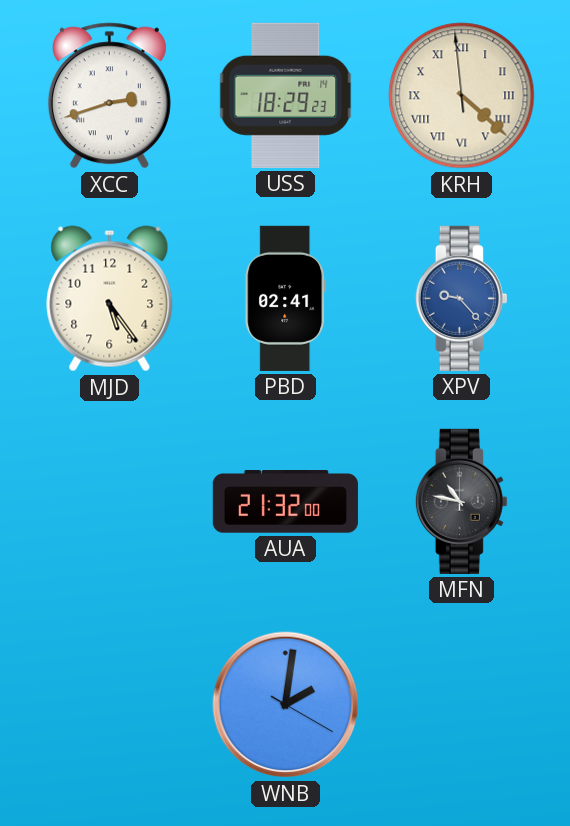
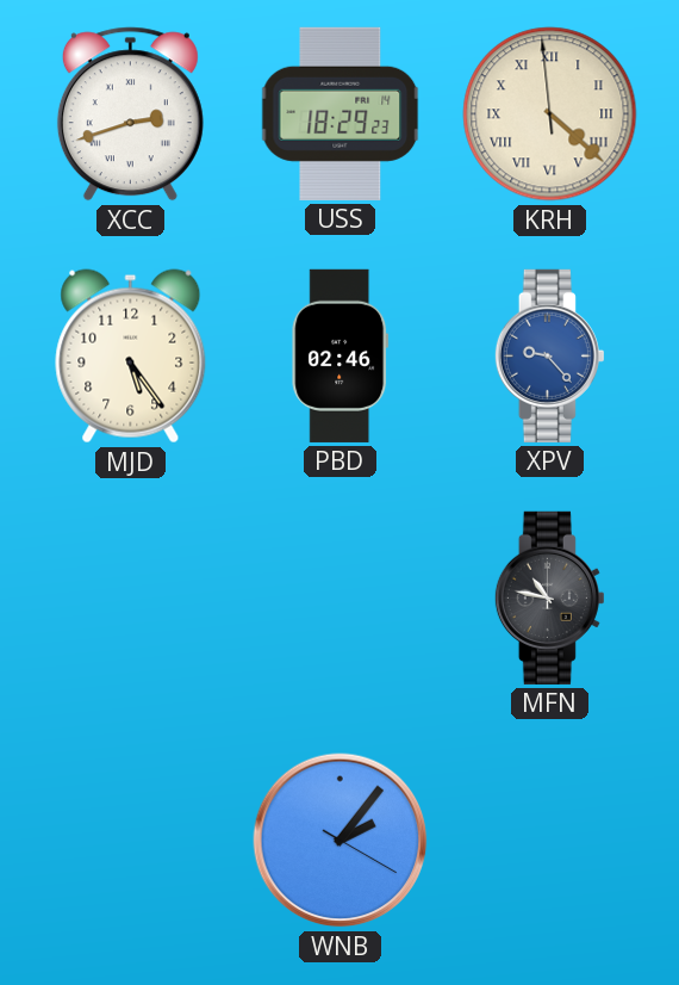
PBD: 02:41 -> 02:46 (341, 355)
AUA: 21:32 -> none (285, 502)
WNB: 2:01 -> 2:06 (341, 841)
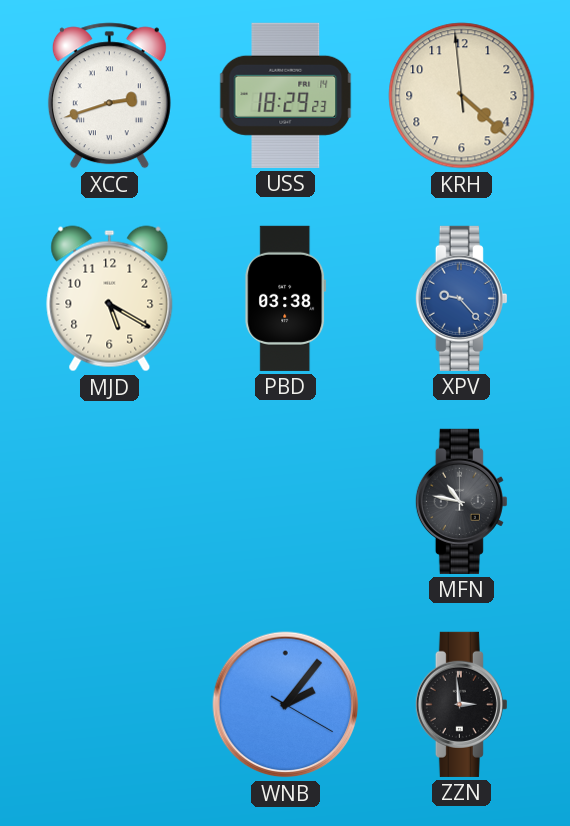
KRH numerals: Roman -> Arabic (462, 96)
MJD: 5:24 -> 5:20 (110, 299)
PBD: 02:46 -> 03:38 (286, 298)
ZZN: none -> 2:59 (461, 704)
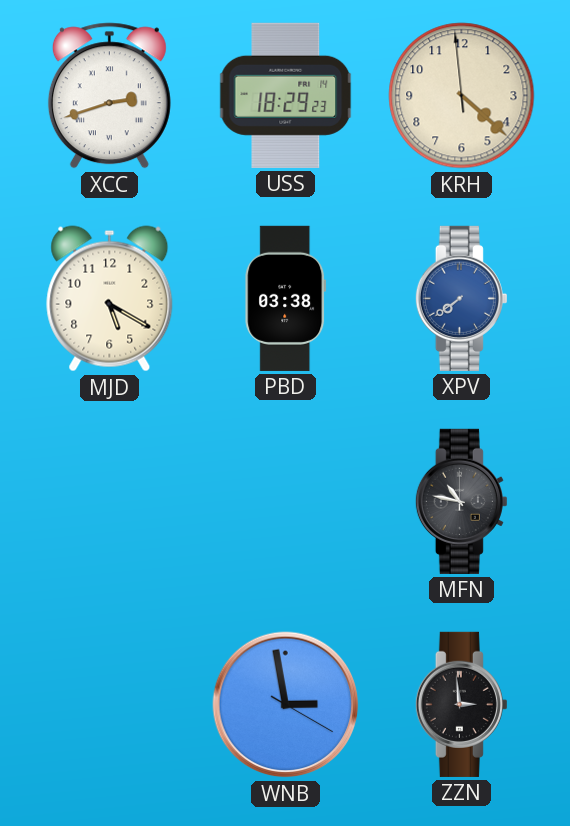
XPV: 9:23 -> 7:39 (461, 298)
WNB: 2:06 -> 2:58 (286, 705)
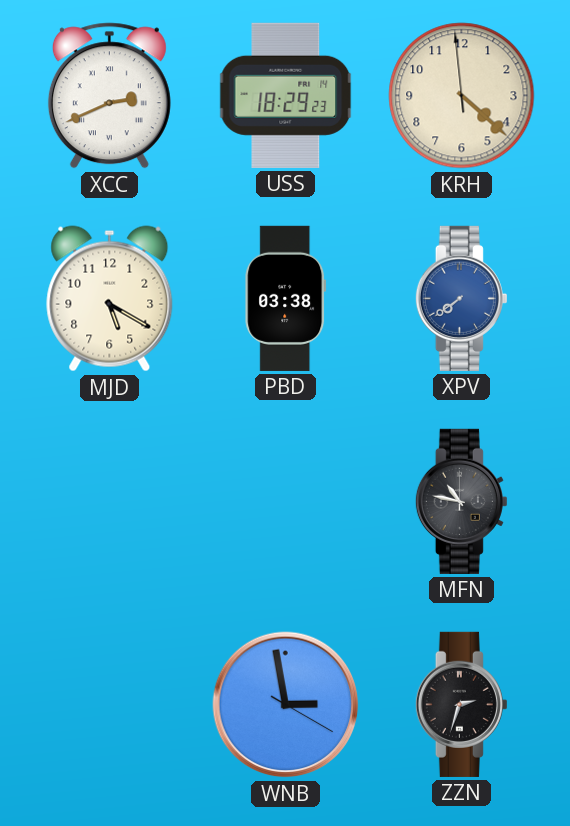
XCC: 2:42 -> 2:41 (109, 96)
ZZN: 2:59 -> 2:33 (461, 704)
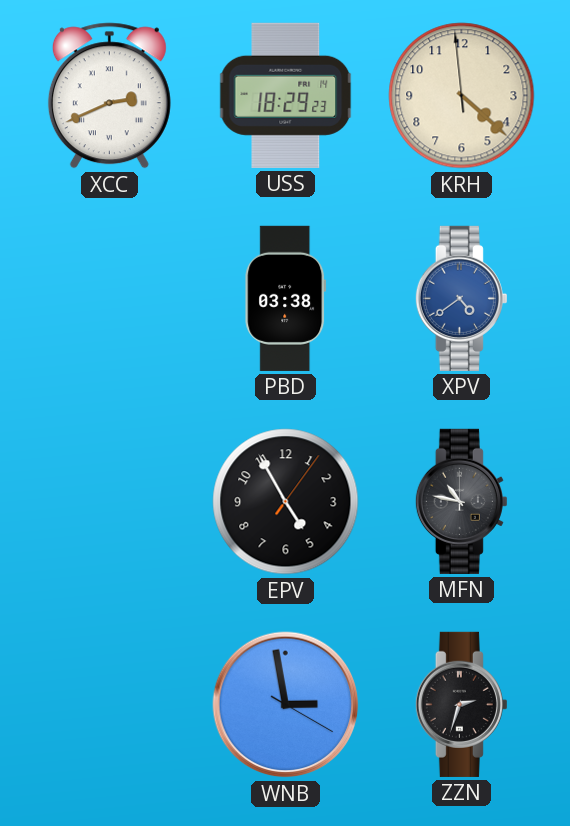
MJD: 5:20 -> none (110, 299)
XPV: 7:39 -> 4:39 (461, 298)
EPV: none -> 4:55 (286, 502)
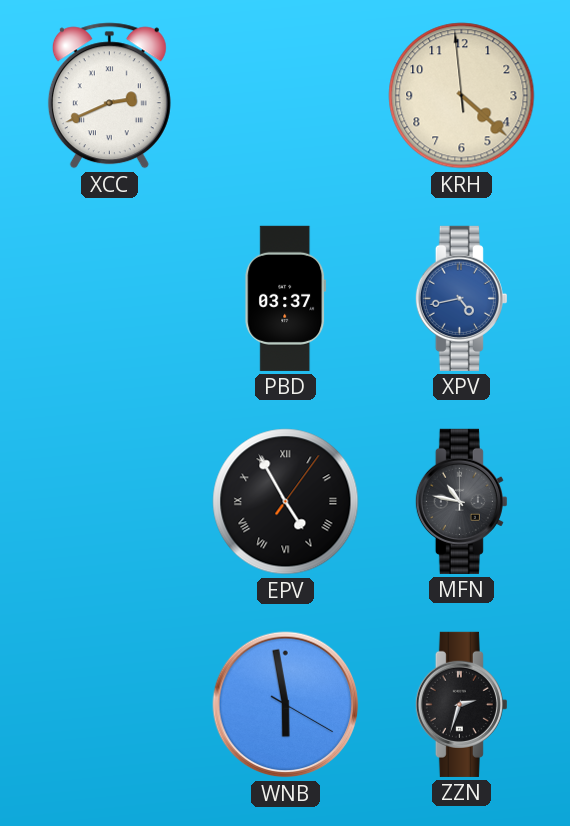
USS: 18:29 -> none (286, 95)
PBD: 03:38 -> 03:37 (286, 298)
XPV: 4:39 -> 4:43 (461, 298)
EPV numerals: Arabic -> Roman (286, 502)
WNB: 2:58 -> 5:58 (286, 705)
